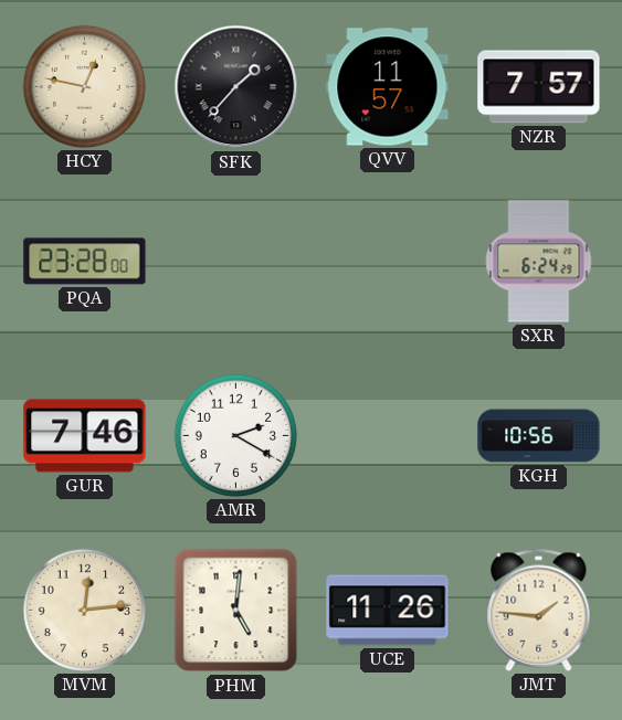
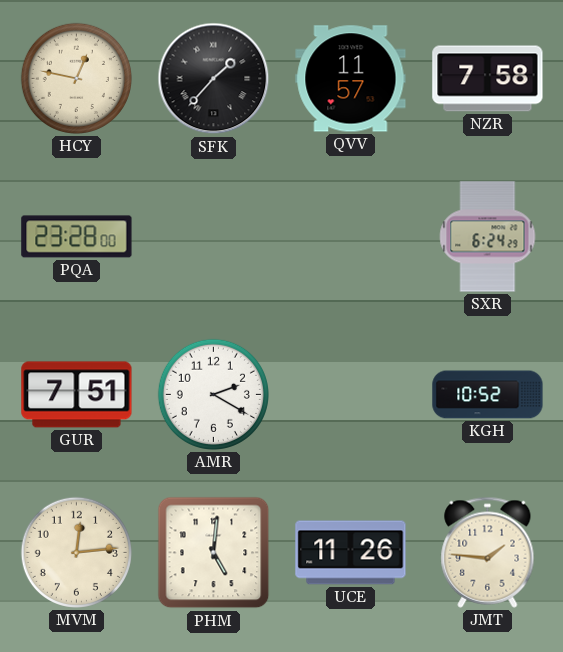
NZR: 7:57 -> 7:58 (488, 79)
GUR: 7:46 -> 7:51 (77, 395)
KGH: 10:56 -> 10:52 (488, 395)
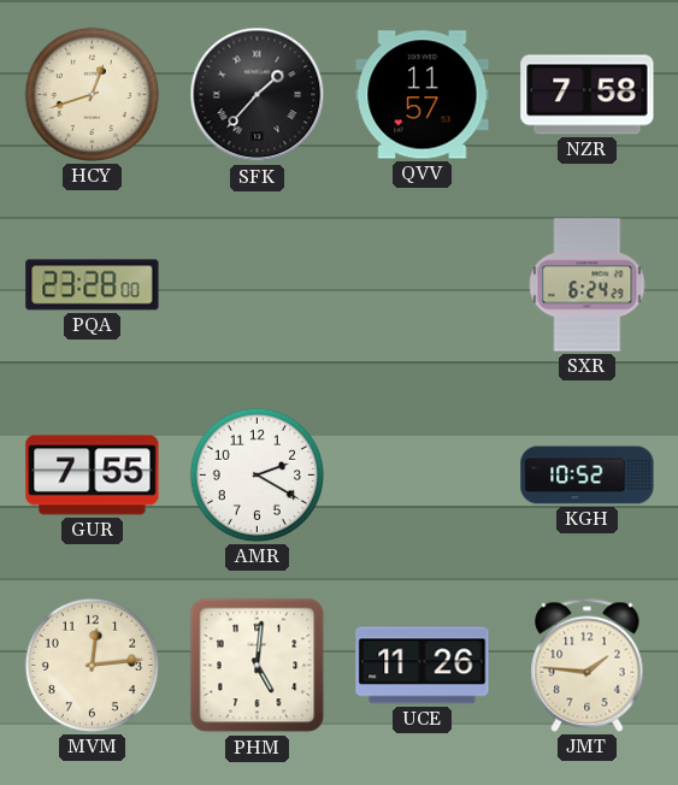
HCY: 12:47 -> 12:42 (92, 94)
GUR: 7:51 -> 7:55 (93, 476)
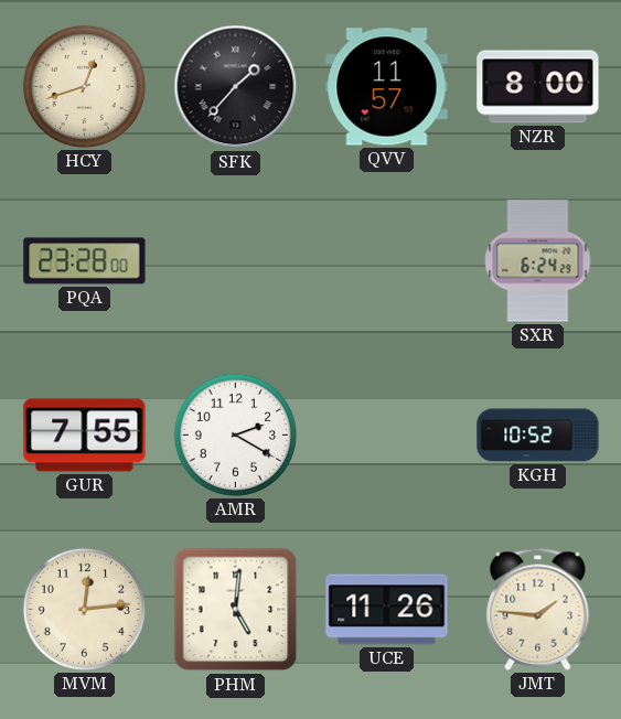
NZR: 7:58 -> 8:00 (538, 87)
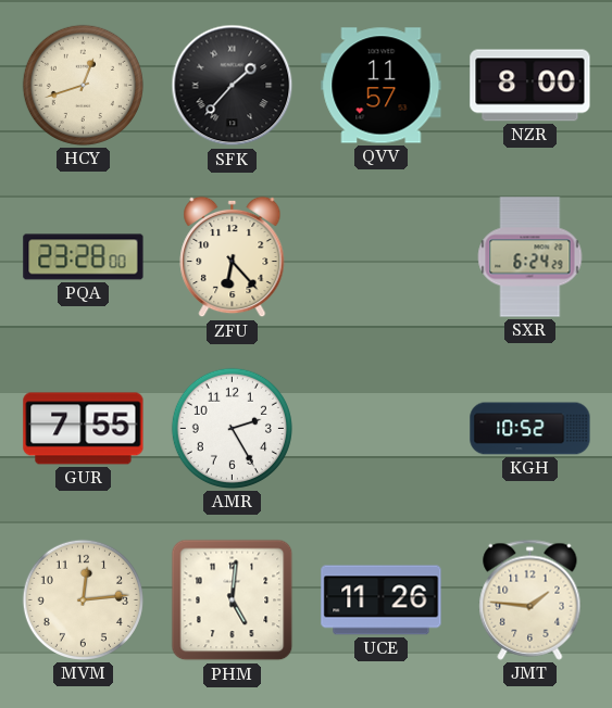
ZFU: none -> 6:23 (233, 257)
AMR: 2:20 -> 2:25 (232, 428)
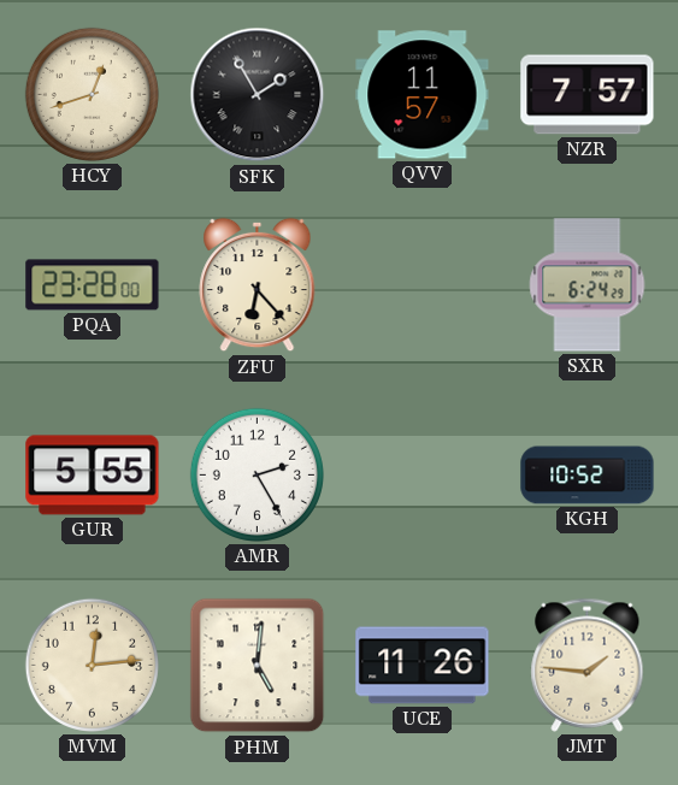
SFK: 1:37 -> 1:55 (258, 95)
NZR: 8:00 -> 7:57 (588, 95)
GUR: 7:55 -> 5:55 (93, 476)
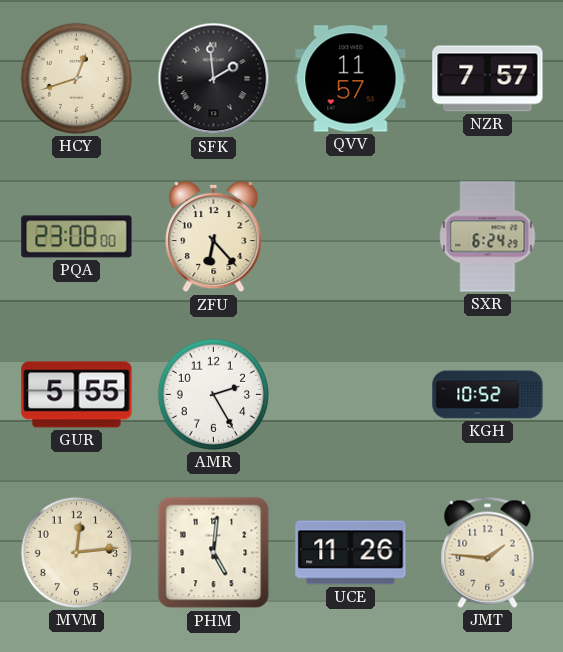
SFK: 1:55 -> 1:59 (214, 79)
PQA: 23:28 -> 23:08 (77, 237)
